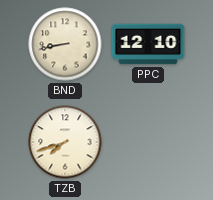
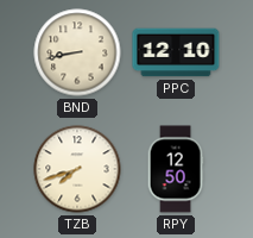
RPY: none -> 12:50 (176, 169)
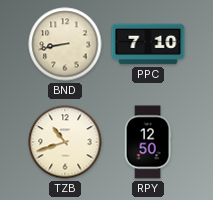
PPC: 12:10 -> 7:10 (148, 44)
TZB: 7:42 -> 10:42 (65, 142)
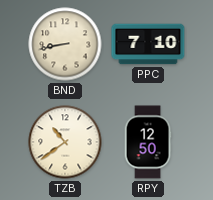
TZB: 10:42 -> 10:39 (65, 142)
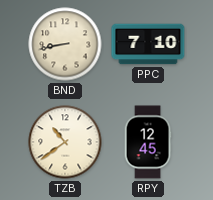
RPY: 12:50 -> 12:45 (148, 142)
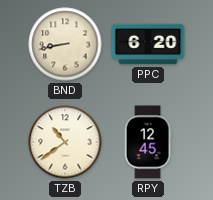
PPC: 7:10 -> 6:20 (148, 44)
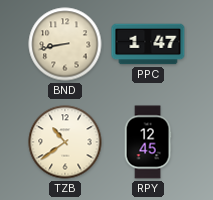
PPC: 6:20 -> 1:47 (148, 44)
